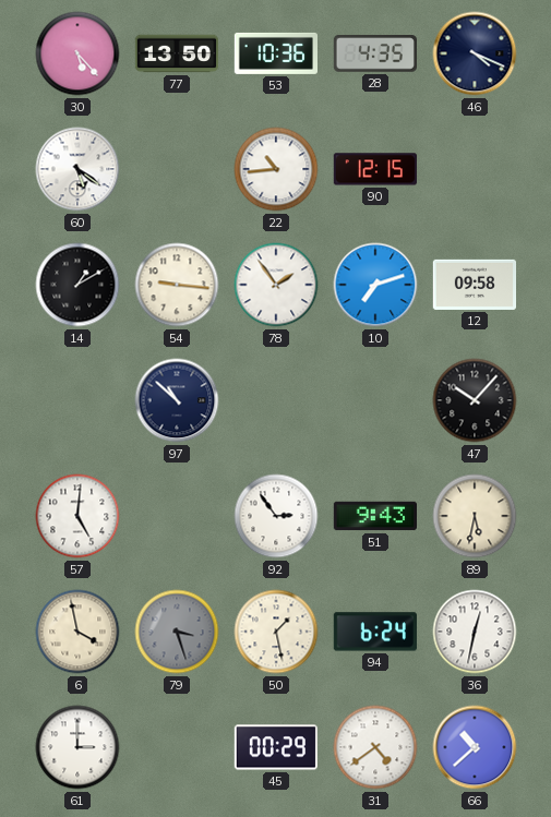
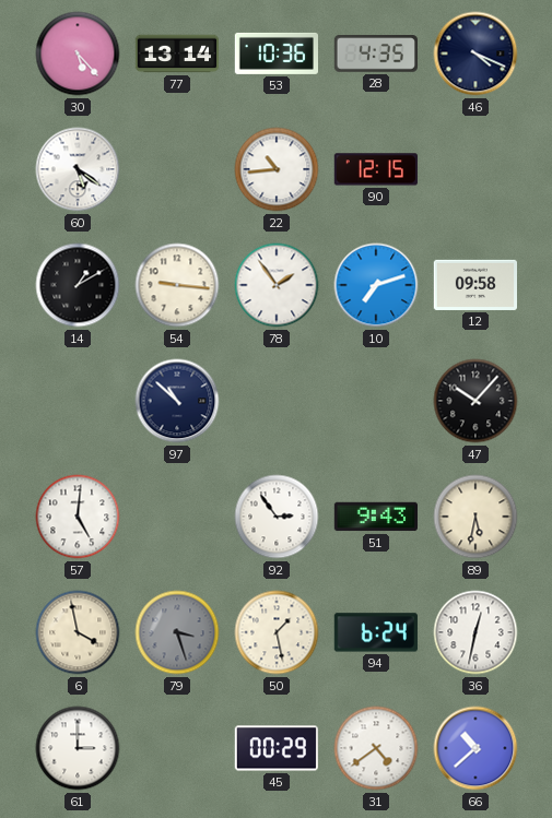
77: 13:50 -> 13:14 (177, 54)
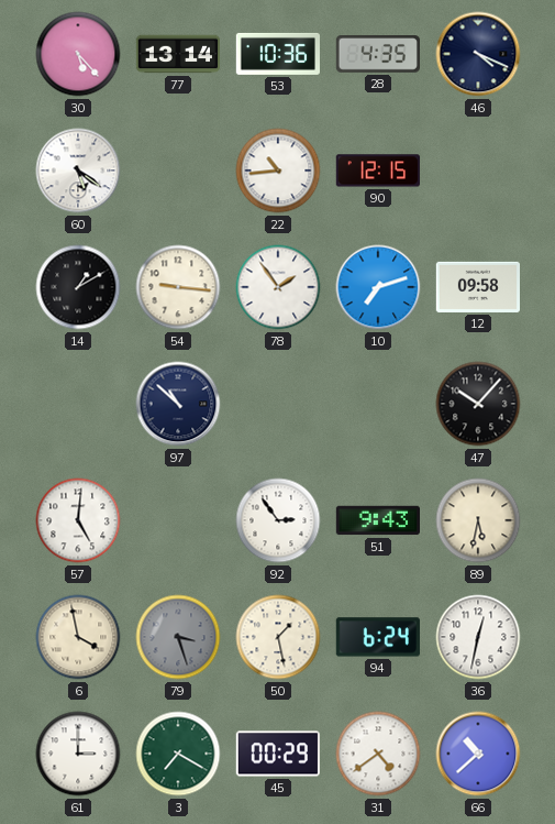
3: none -> 7:20 (178, 754)
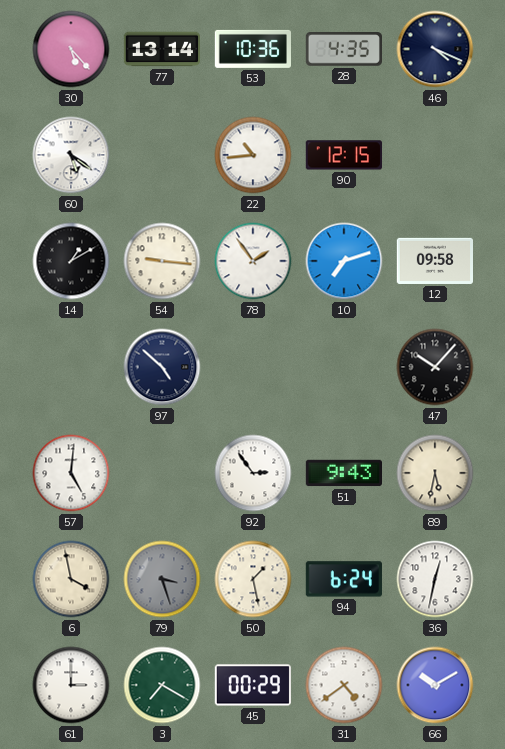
97: 10:52 -> 4:52 (162, 367)
66: 10:38 -> 10:10 (435, 685)
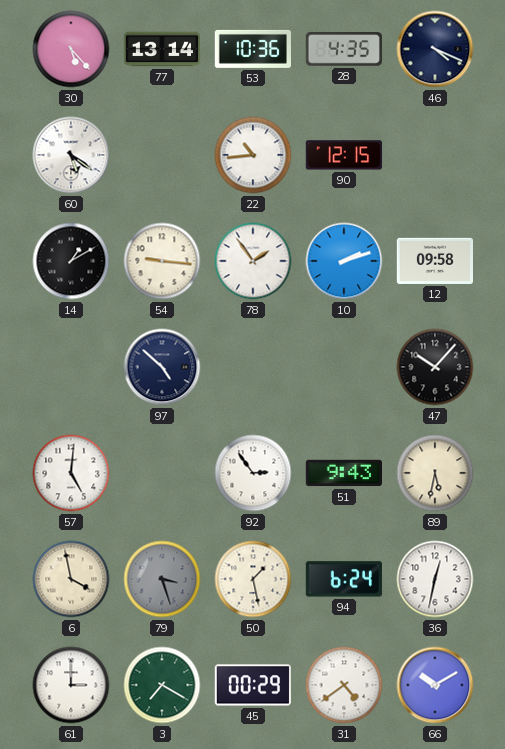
10: 7:12 -> 2:12 (344, 261)
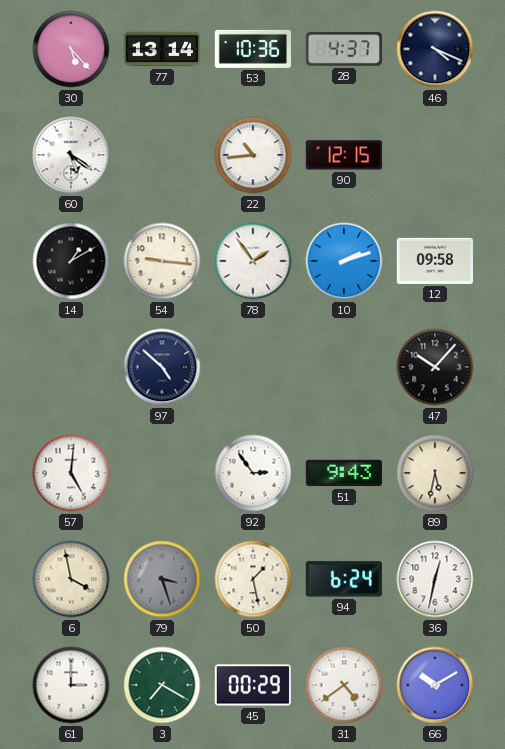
28: 4:35 -> 4:37 (343, 50)
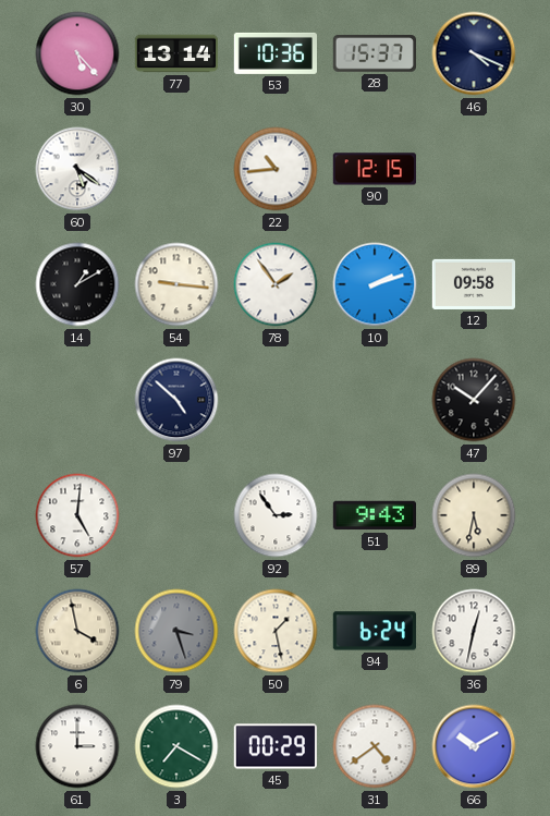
28: 4:37 -> 15:37 (374, 54)
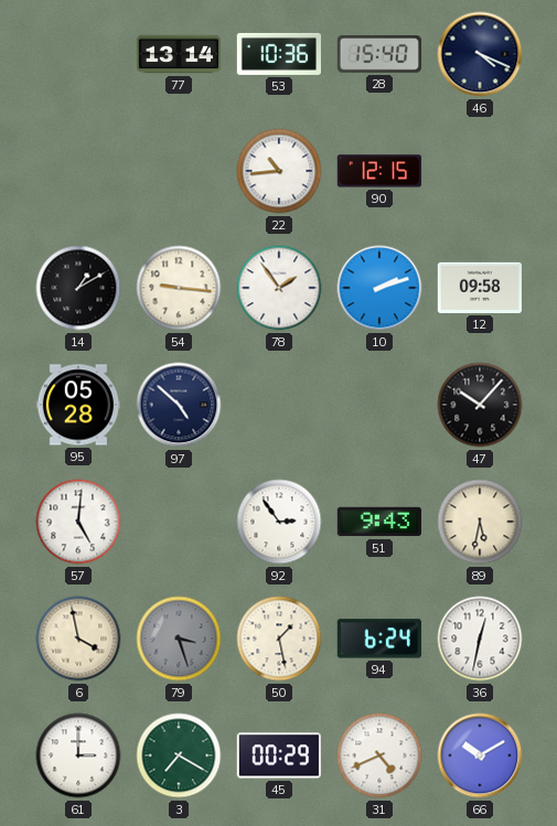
30: 5:23 -> none (77, 53)
28: 15:37 -> 15:40 (378, 55)
60: 5:21 -> none (77, 169)
95: none -> 05:28 (77, 405)
31: 4:39 -> 4:41 (379, 755)
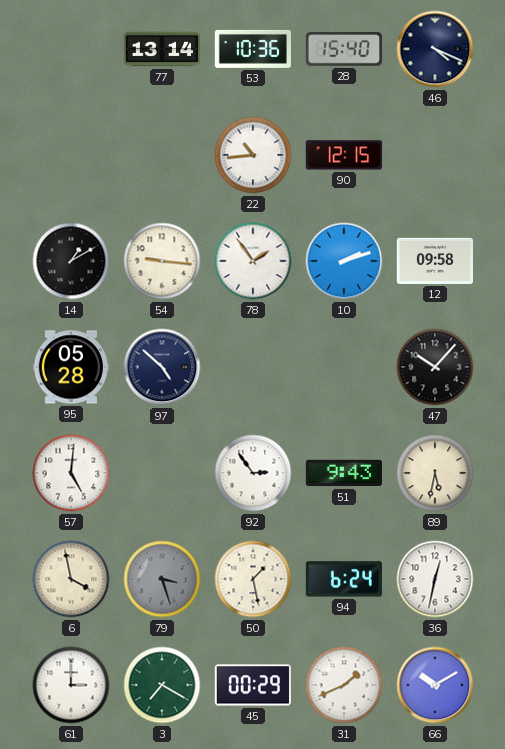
31: 4:41 -> 1:41 (344, 685)
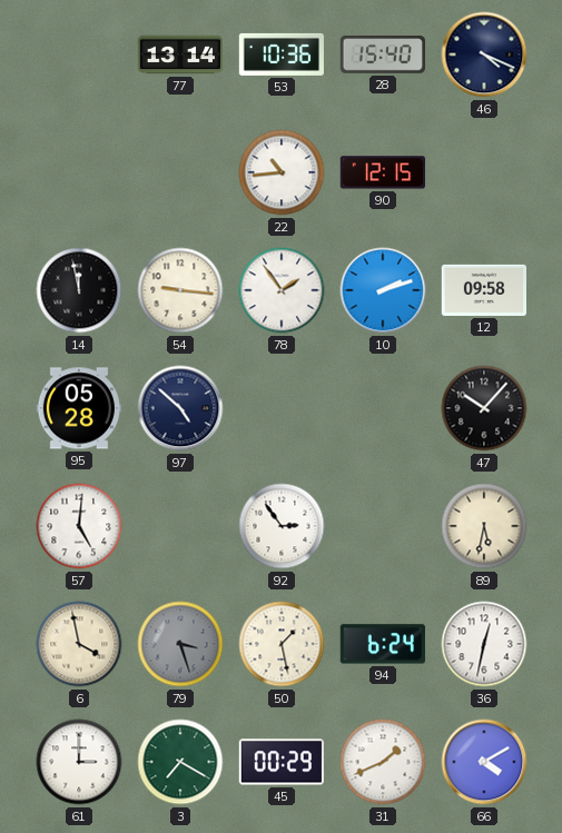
14: 1:10 -> 11:58 (79, 290)
51: 9:43 -> none (343, 473)
66: 10:10 -> 4:10 (484, 762)
